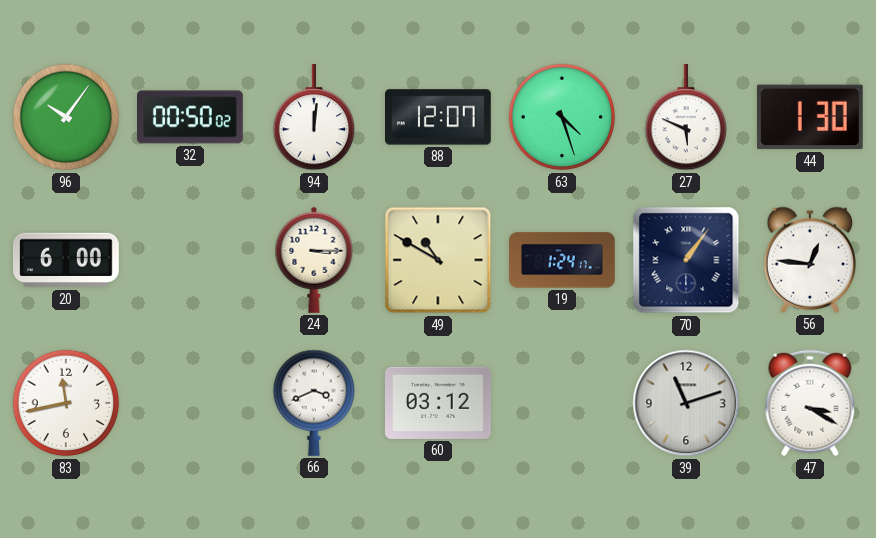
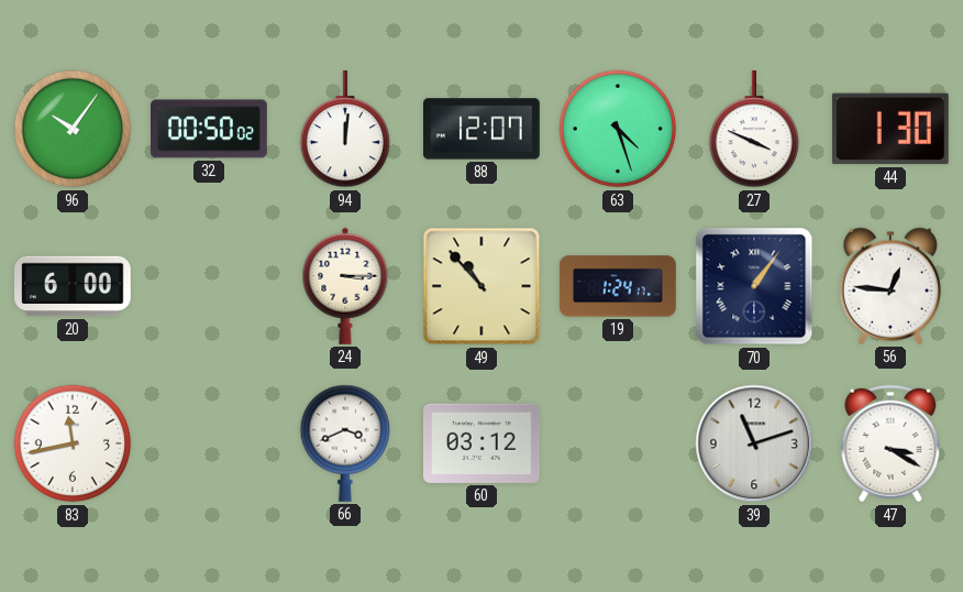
27: 5:49 -> 3:49 (754, 130)
49: 10:50 -> 10:53 (481, 286)
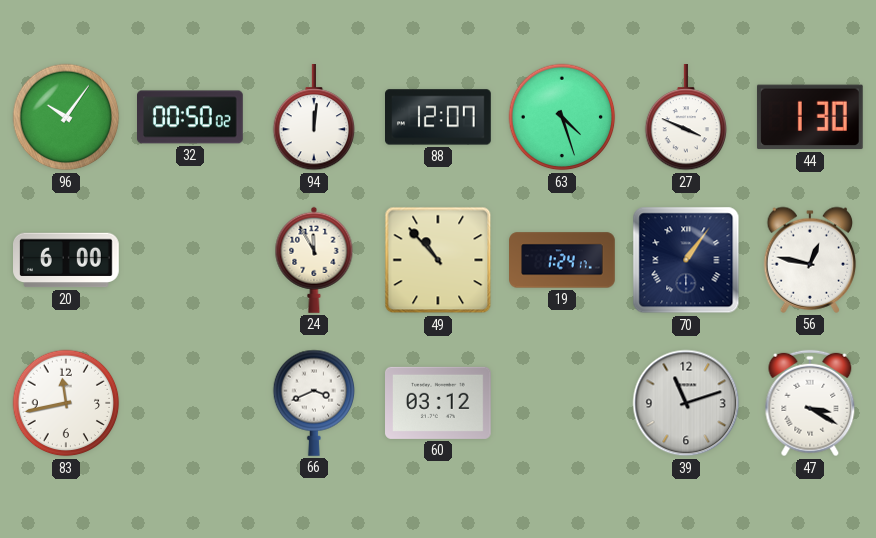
24: 3:15 -> 11:55 (314, 260)
56: 12:46 -> 12:47 (810, 260)
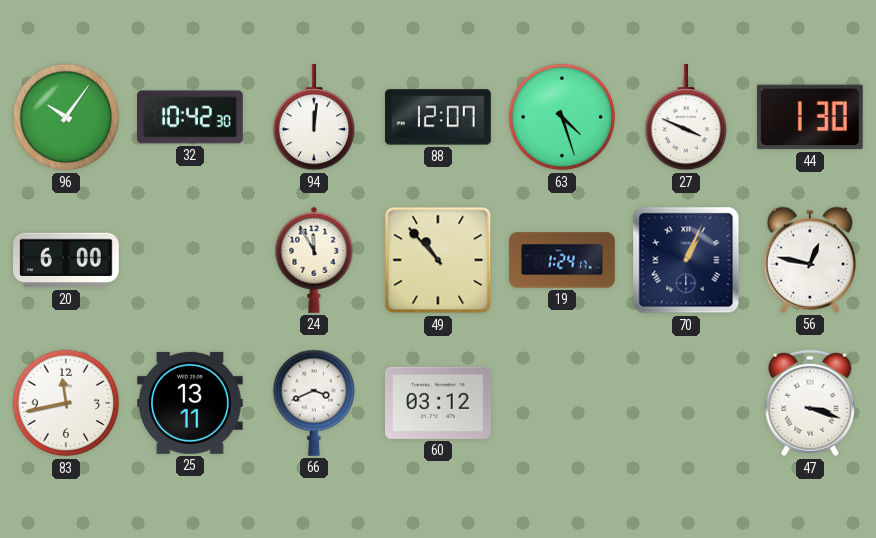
32: 00:50 -> 10:42 (191, 117)
70: 1:06 -> 1:04 (686, 260)
25: none -> 13:11 (191, 403)
39: 11:12 -> none (686, 403)
47: 3:20 -> 3:18 (810, 403)
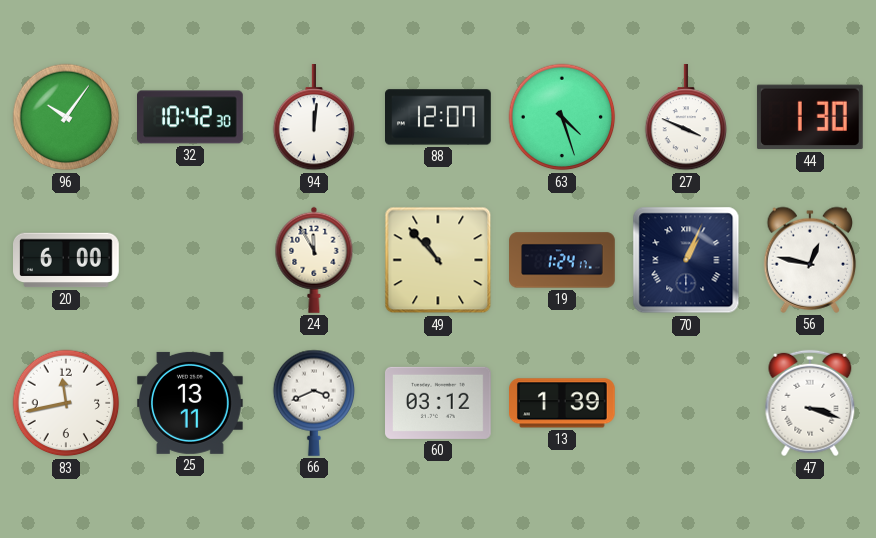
13: none -> 1:39 (563, 403)
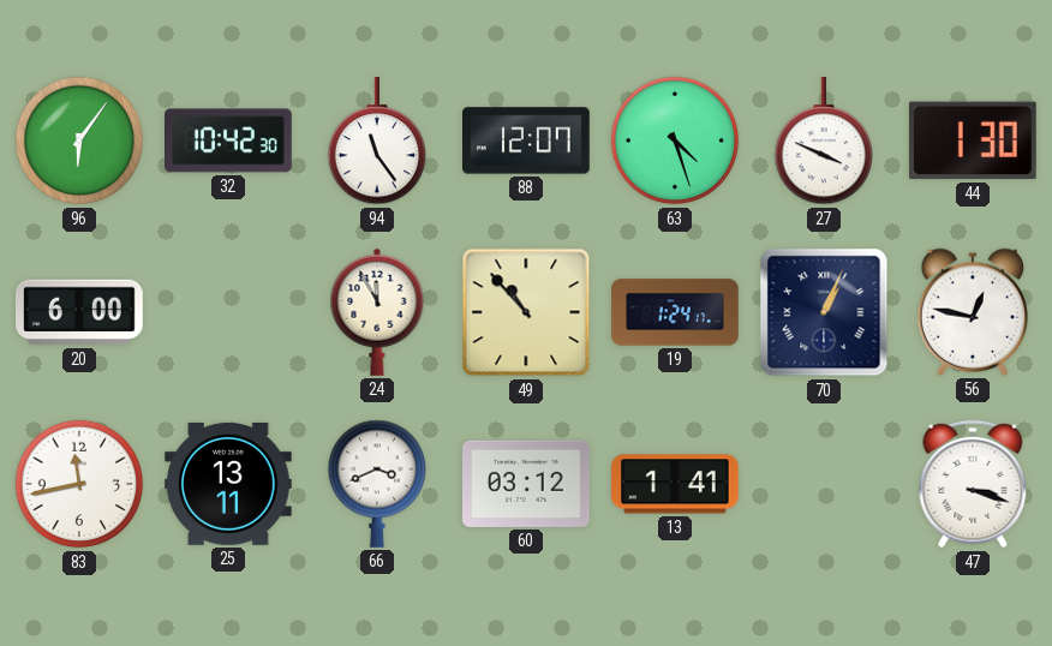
96: 10:06 -> 6:06 (79, 140)
94: 12:01 -> 11:24 (377, 142)
13: 1:39 -> 1:41 (676, 484)
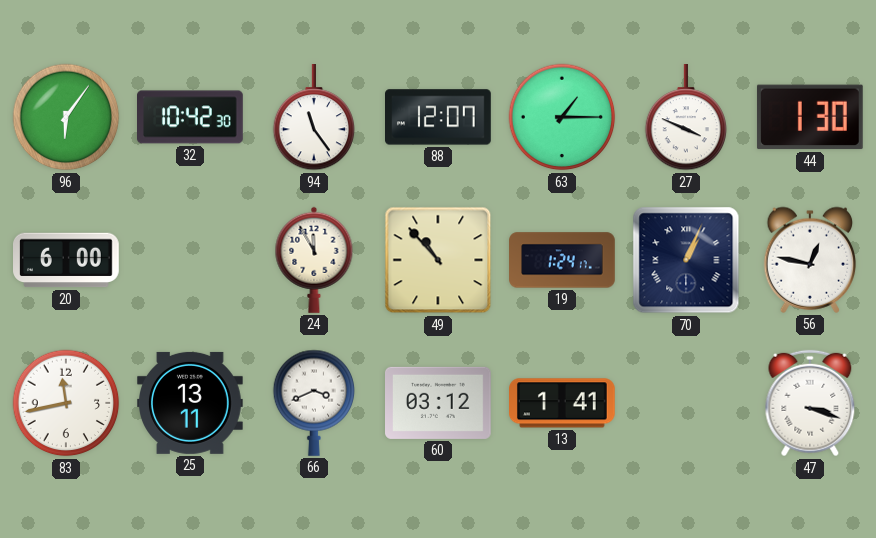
63: 4:27 -> 1:15 (562, 117)
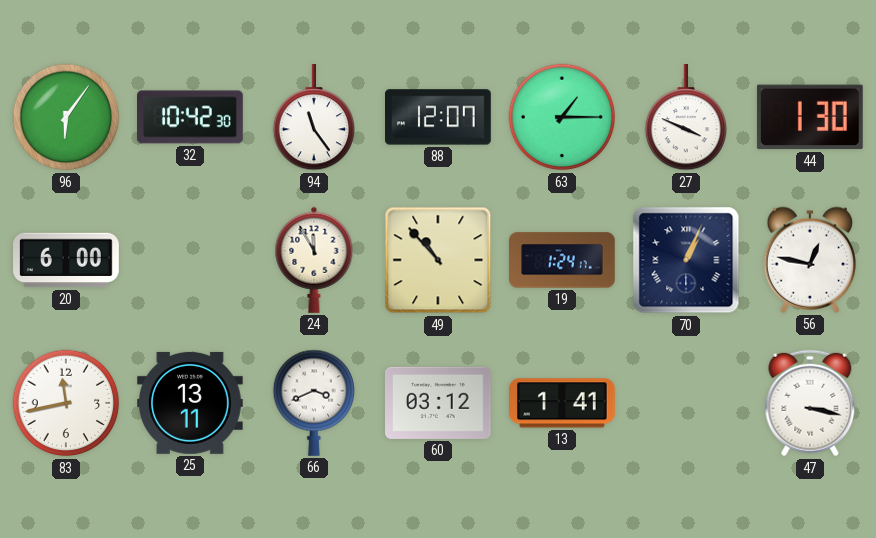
47: 3:18 -> 3:17 (810, 403)
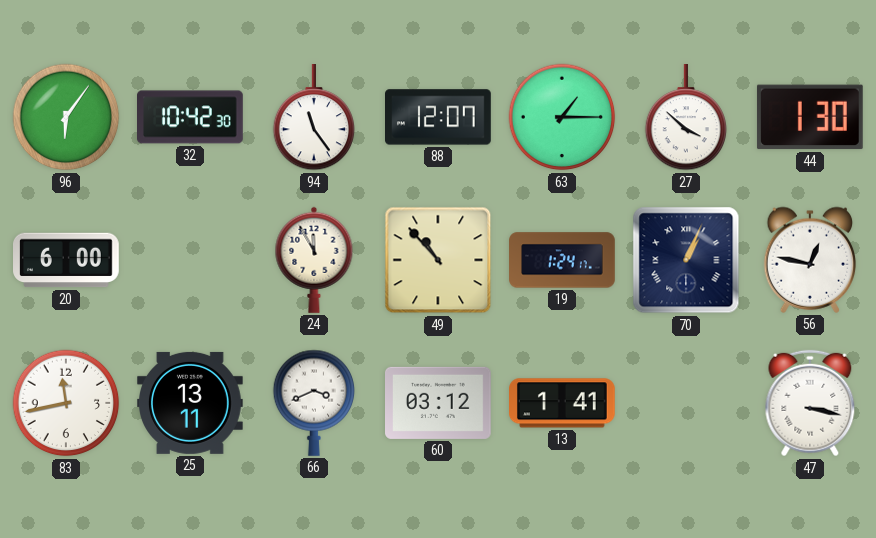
27: 3:49 -> 3:52 (686, 118)
